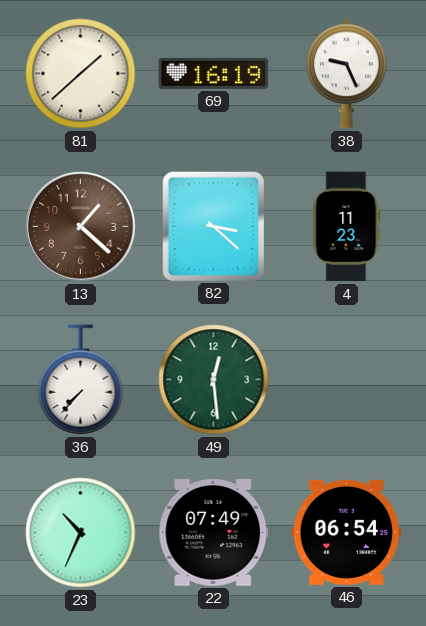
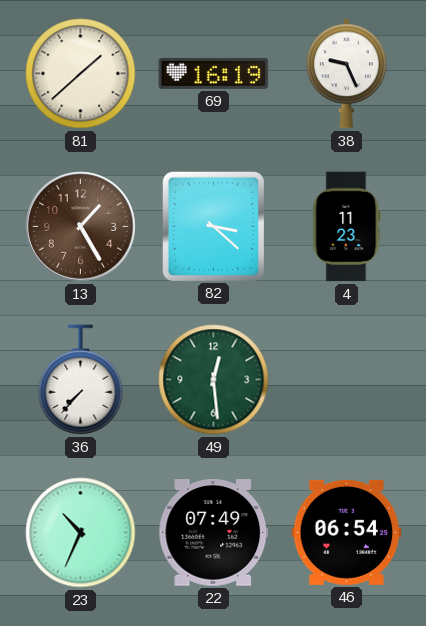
13: 1:22 -> 1:25 (81, 227)
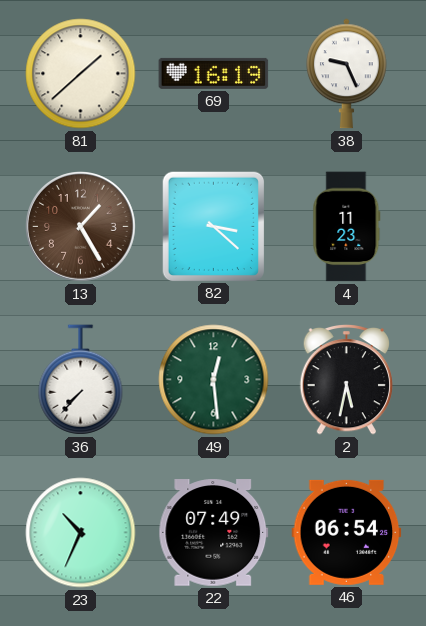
2: none -> 5:32 (346, 379)
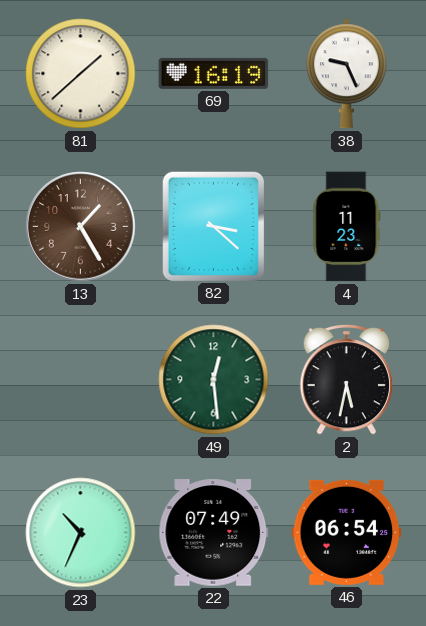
36: 7:37 -> none (81, 380)
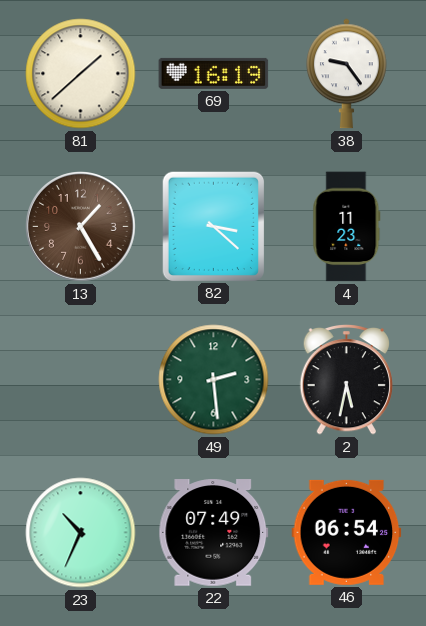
38: 9:26 -> 9:24 (347, 74)
49: 12:29 -> 2:29 (214, 380)
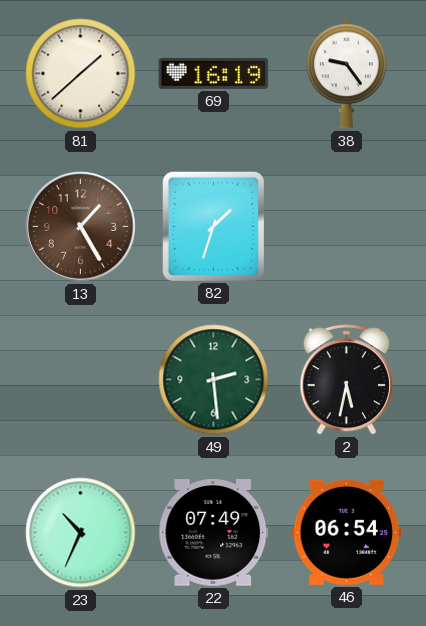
82: 3:22 -> 1:33 (213, 226)
4: 11:23 -> none (347, 227)
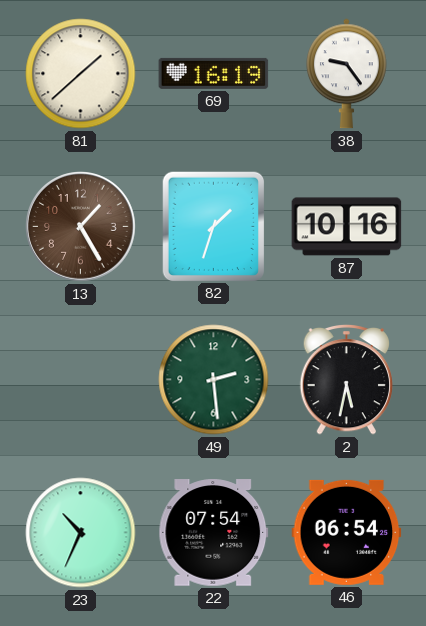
87: none -> 10:16 (347, 227)
22: 07:49 -> 07:54 (214, 533)
